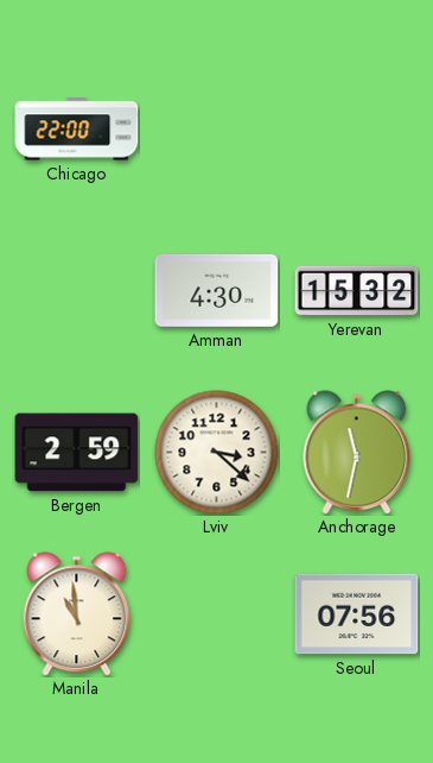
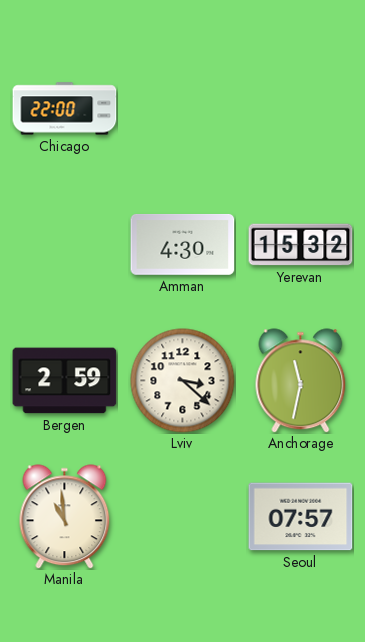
Seoul: 07:56 -> 07:57 (301, 517)
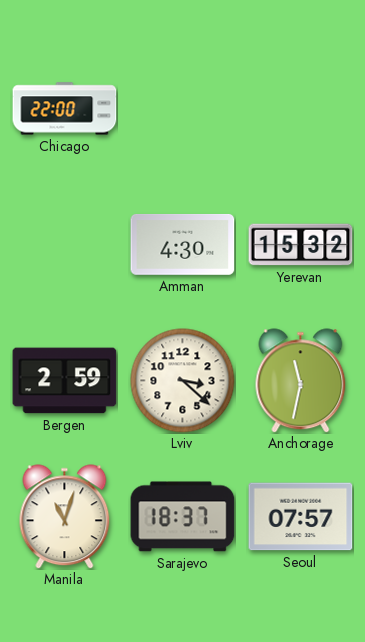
Manila: 10:59 -> 11:03 (65, 517)
Sarajevo: none -> 18:37 (183, 517)
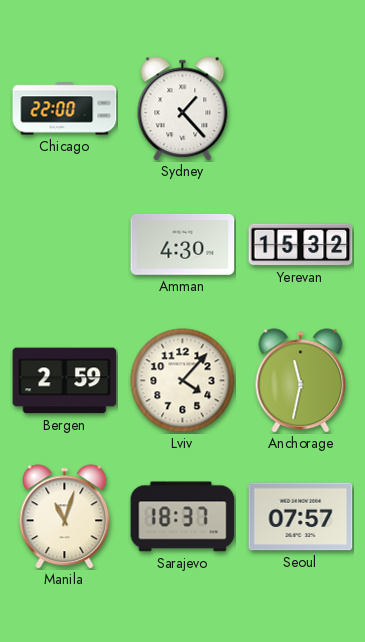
Sydney: none -> 1:23 (183, 109)
Lviv: 3:22 -> 4:07 (183, 381)
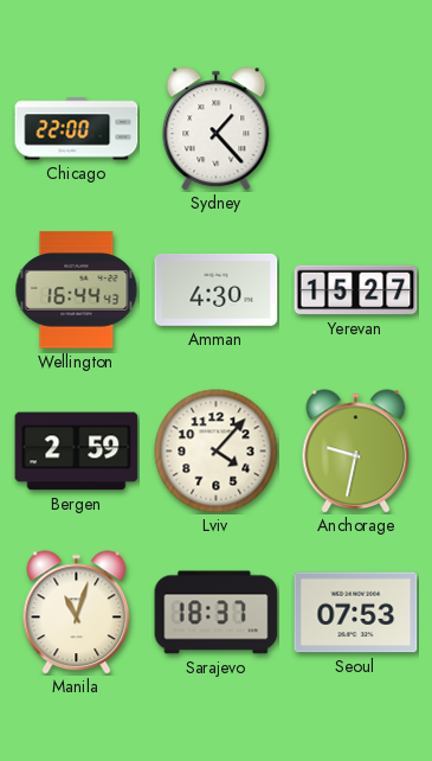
Wellington: none -> 16:44 (77, 290)
Yerevan: 15:32 -> 15:27 (356, 290)
Anchorage: 11:32 -> 9:32 (356, 452)
Seoul: 07:57 -> 07:53 (356, 613)
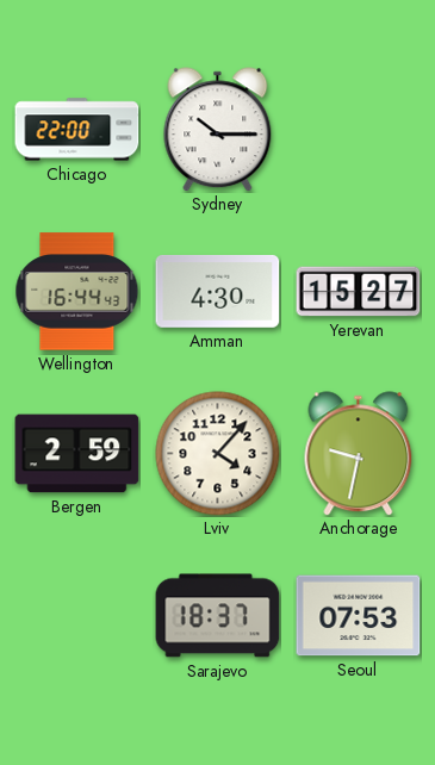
Sydney: 1:23 -> 10:15 (218, 130)
Manila: 11:03 -> none (77, 613)
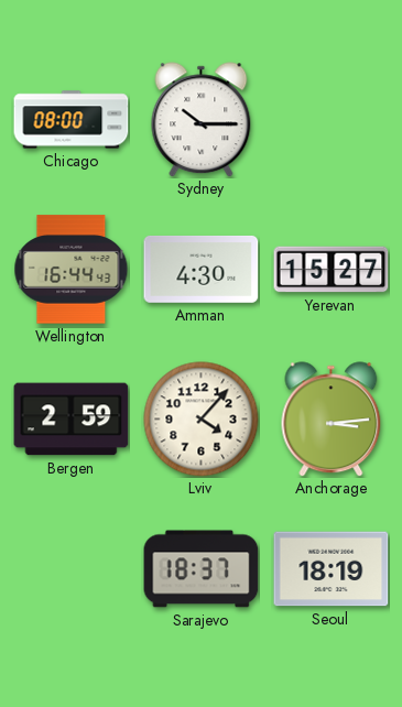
Chicago: 22:00 -> 08:00 (72, 120)
Anchorage: 9:32 -> 3:14 (332, 420)
Seoul: 07:53 -> 18:19 (332, 569)
